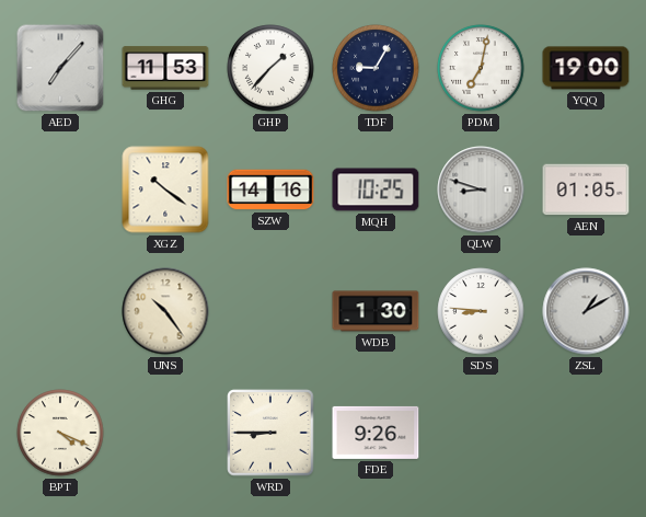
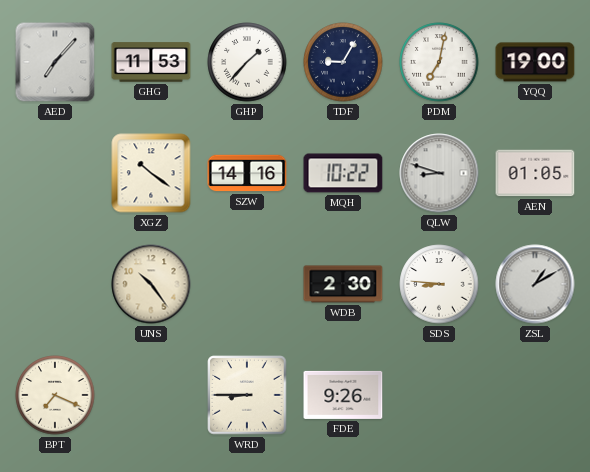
MQH: 10:25 -> 10:22 (343, 173)
WDB: 1:30 -> 2:30 (343, 284)
BPT: 4:19 -> 7:19 (55, 395)
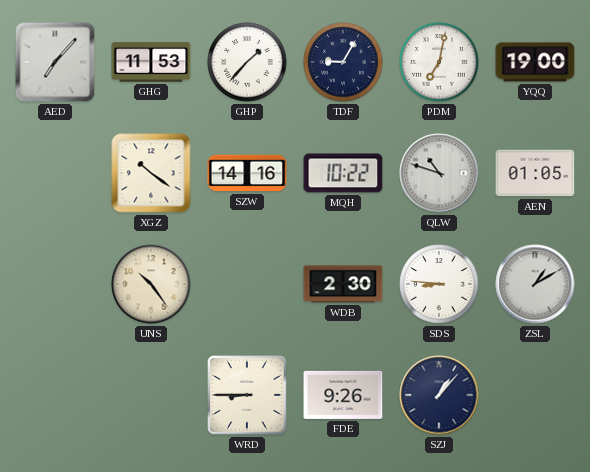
QLW: 8:48 -> 10:48 (439, 173)
BPT: 7:19 -> none (55, 395)
SZJ: none -> 1:07 (439, 395)
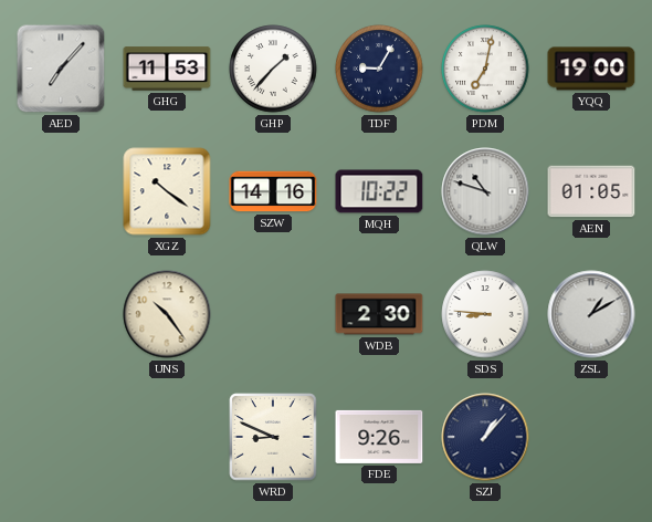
WRD: 8:45 -> 8:49 (273, 437)
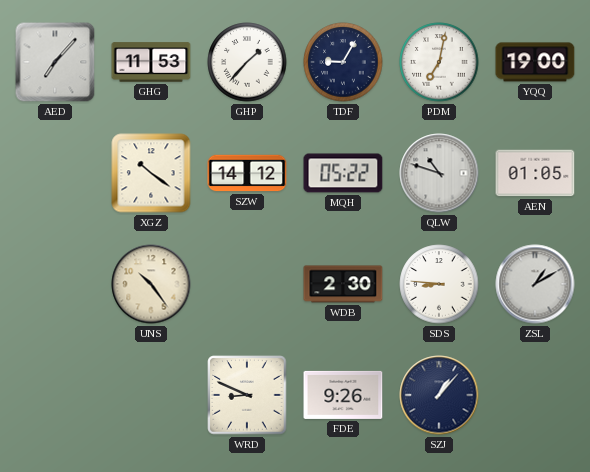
SZW: 14:16 -> 14:12 (247, 173)
MQH: 10:22 -> 05:22 (343, 173)
